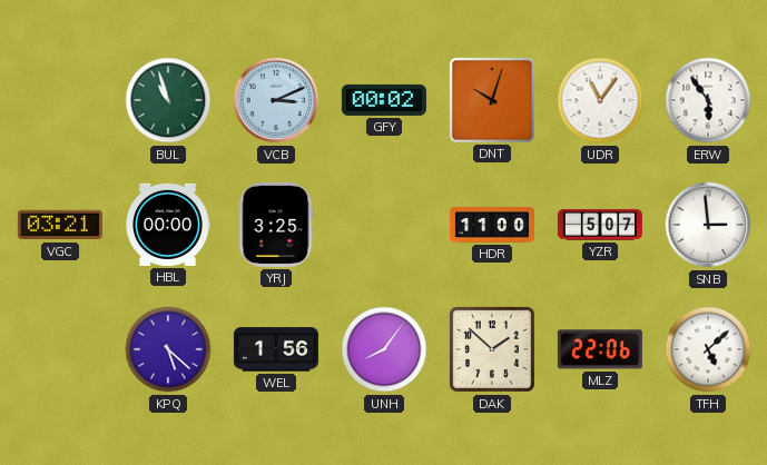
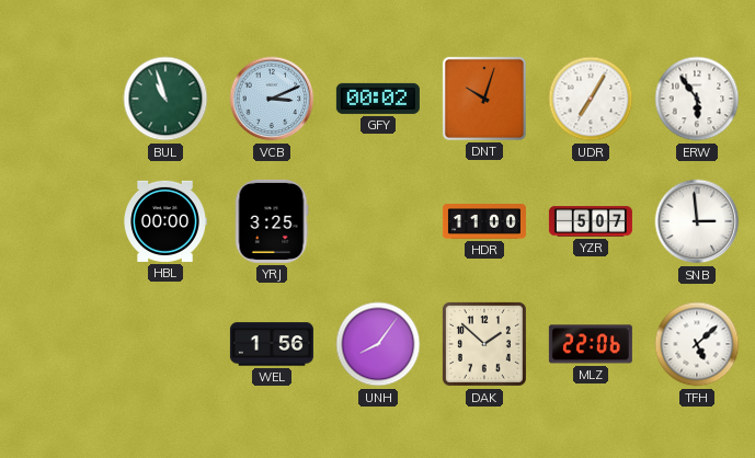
UDR: 11:06 -> 7:05 (591, 99)
VGC: 03:21 -> none (60, 225)
KPQ: 5:22 -> none (168, 349)
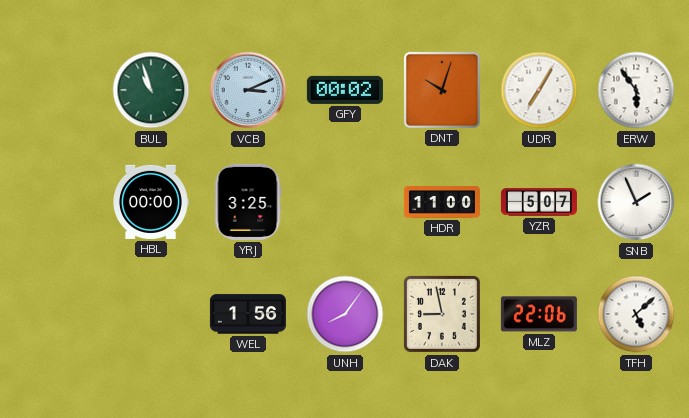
SNB: 2:59 -> 1:56 (636, 202)
DAK: 1:52 -> 8:58 (442, 314)
